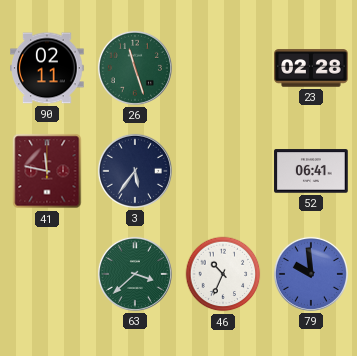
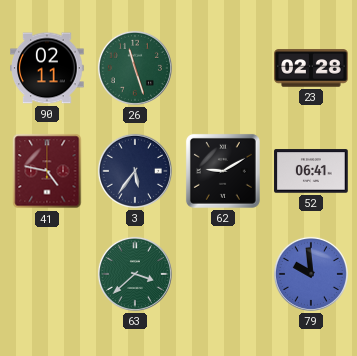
41: 11:47 -> 4:47 (47, 171)
62: none -> 9:10 (223, 171)
46: 10:34 -> none (223, 274)
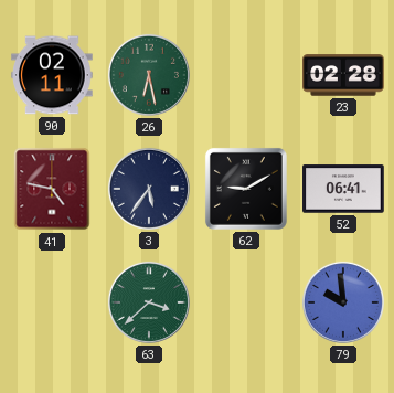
26: 11:27 -> 6:28 (149, 75)
